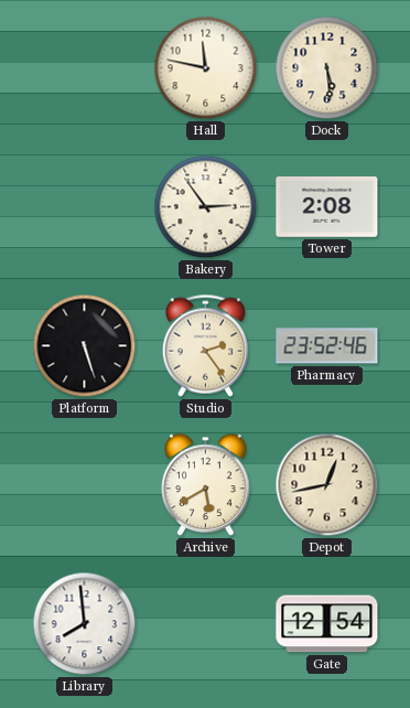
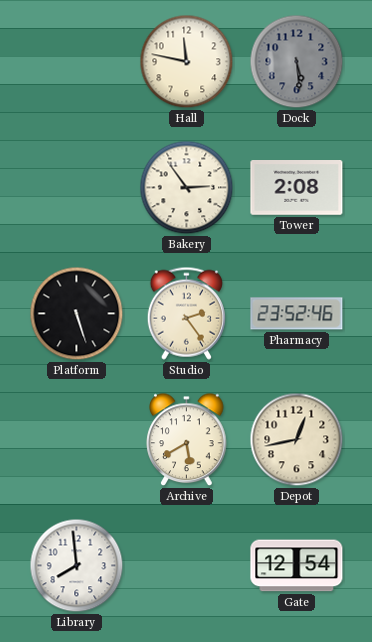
Dock dial: cream -> grey (297, 62)
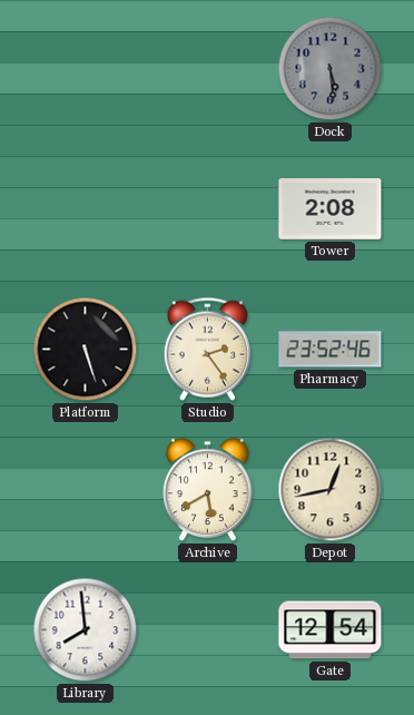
Hall: 11:47 -> none (187, 62)
Bakery: 2:54 -> none (187, 188)
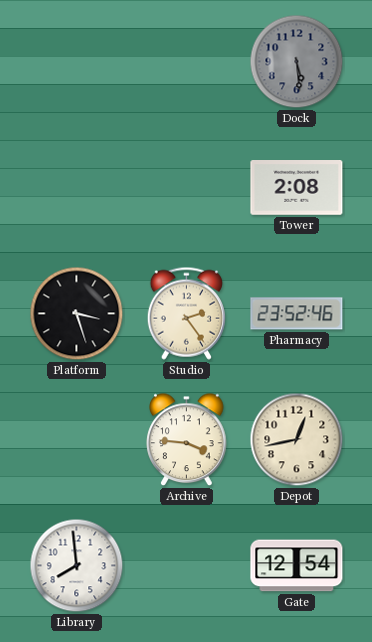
Platform: 5:27 -> 3:27 (77, 314)
Archive: 5:40 -> 3:46 (187, 440)
